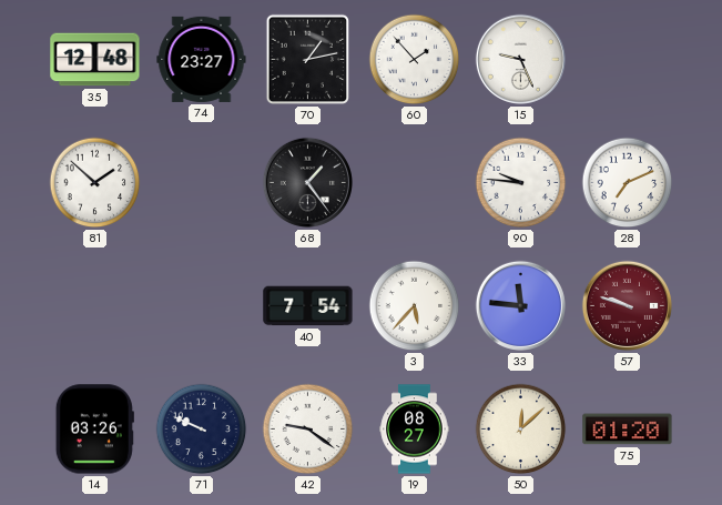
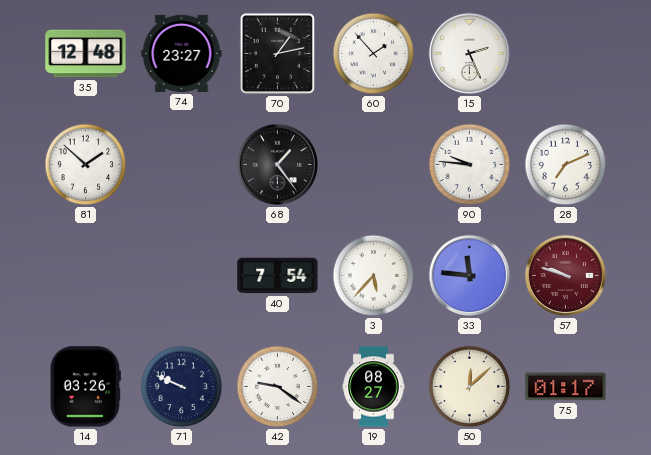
15: 9:26 -> 2:26 (469, 53)
75: 01:20 -> 01:17 (566, 387)
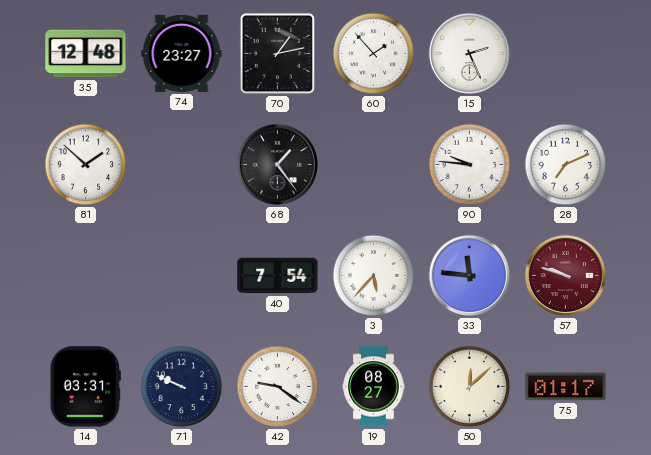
14: 03:26 -> 03:31 (85, 387)
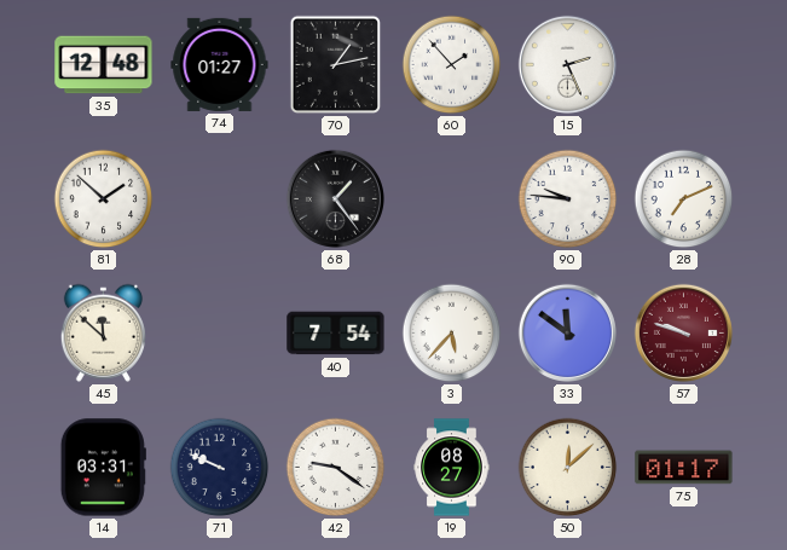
74: 23:27 -> 01:27 (220, 64)
45: none -> 11:52 (103, 332)
33: 11:46 -> 11:51 (567, 332)
